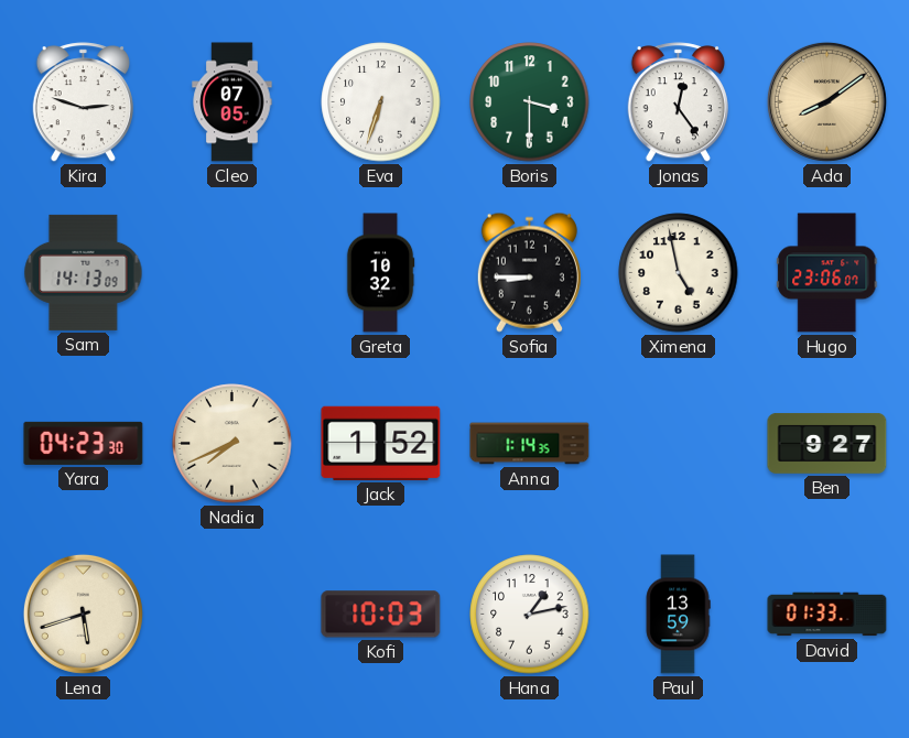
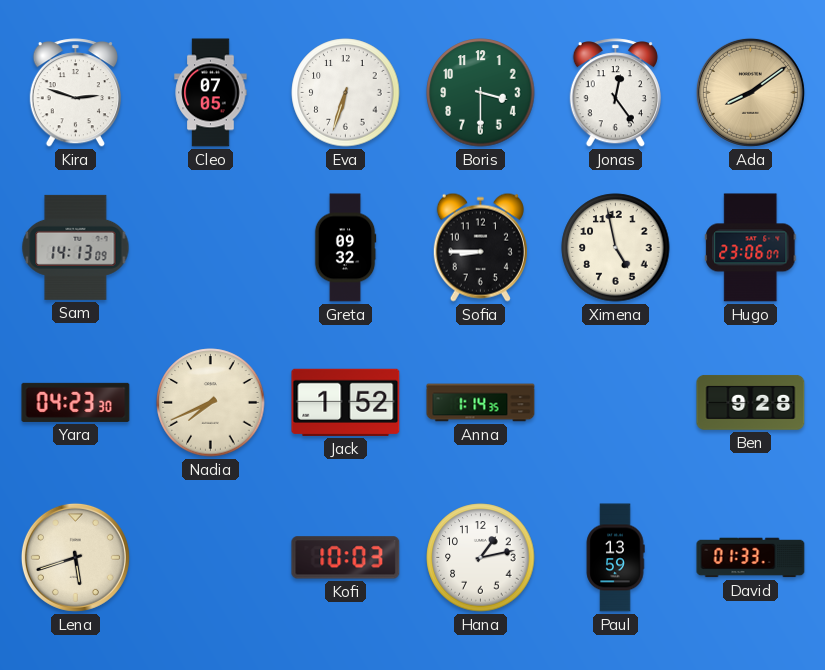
Greta: 10:32 -> 09:32 (345, 248)
Ben: 9:27 -> 9:28 (751, 402)
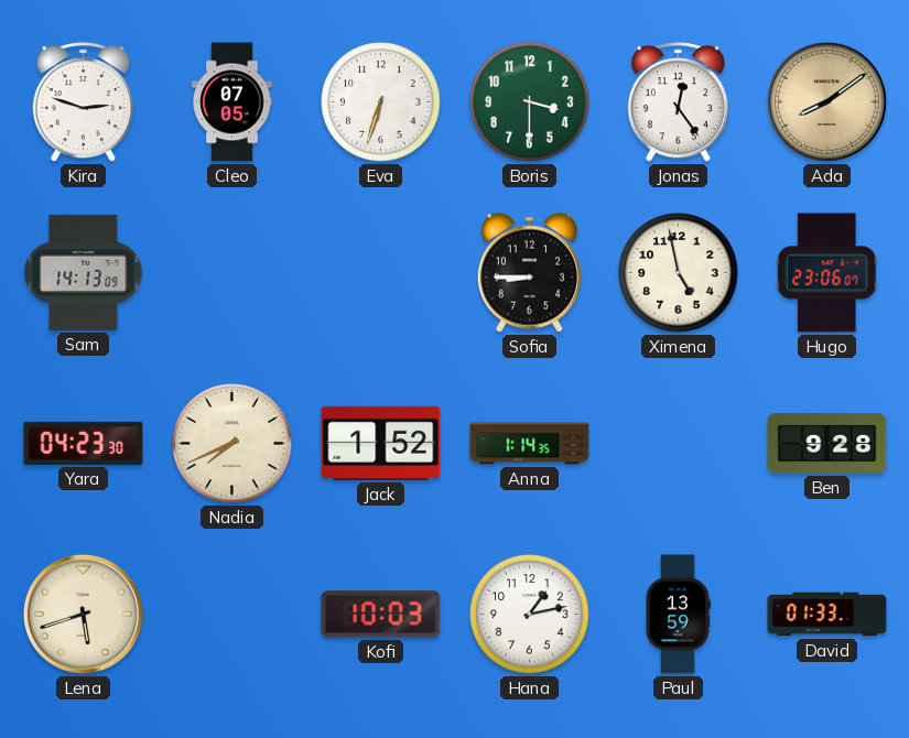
Greta: 09:32 -> none (345, 248)
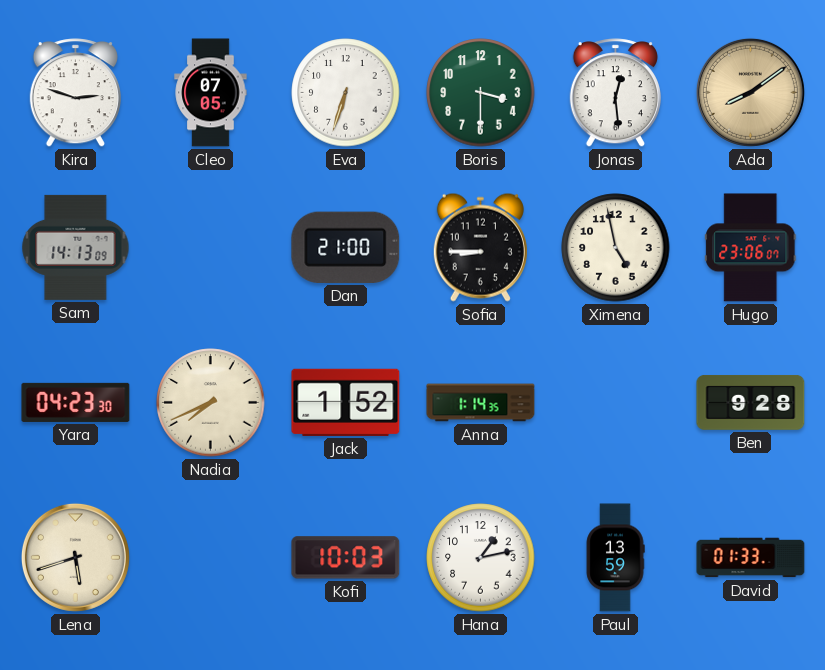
Jonas: 12:24 -> 12:29 (615, 93)
Dan: none -> 21:00 (346, 247)
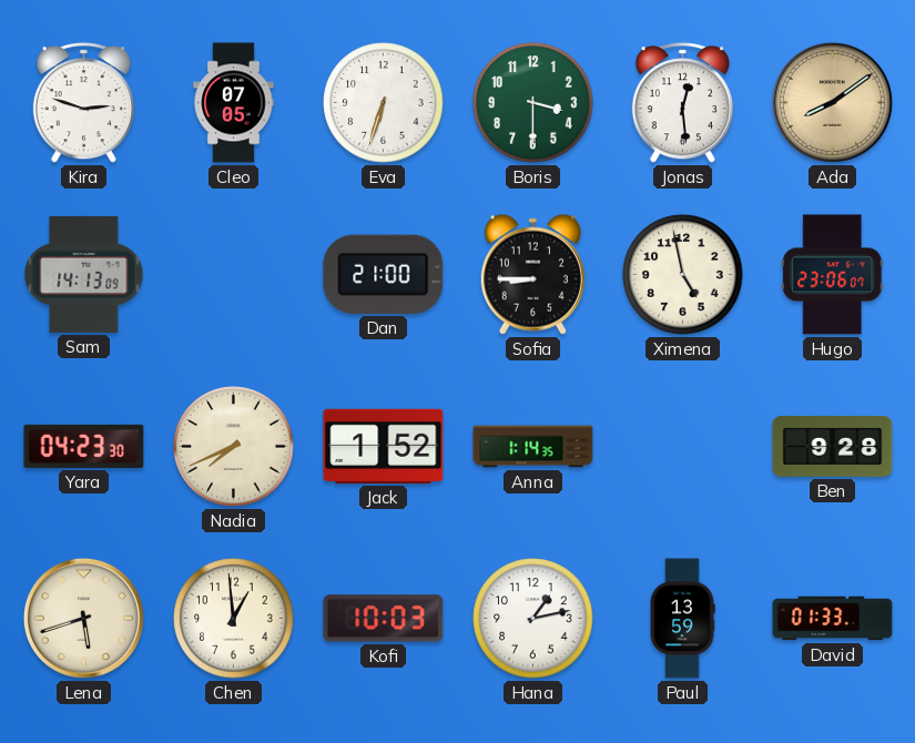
Chen: none -> 12:59 (234, 619)
